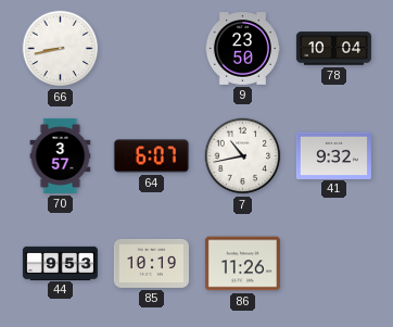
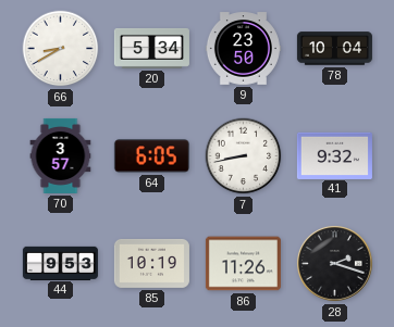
66: 8:43 -> 8:40 (61, 49)
20: none -> 5:34 (151, 48)
64: 6:07 -> 6:05 (151, 156)
7: 10:43 -> 8:43 (244, 156)
28: none -> 2:18 (335, 264)
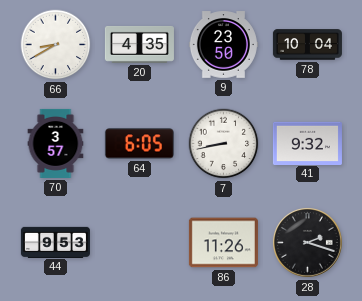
20: 5:34 -> 4:35 (139, 44)
85: 10:19 -> none (151, 263)
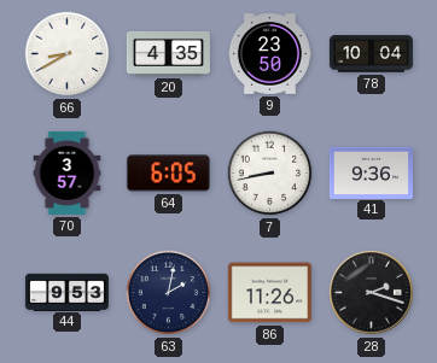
41: 9:32 -> 9:36 (371, 172)
63: none -> 2:02 (169, 293)
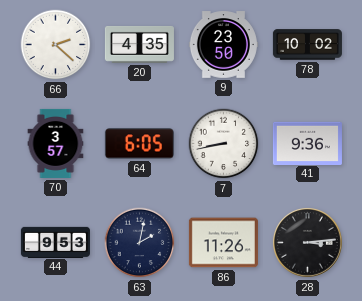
66: 8:40 -> 2:22 (56, 45)
78: 10:04 -> 10:02 (307, 45)
28: 2:18 -> 3:14 (308, 243)
